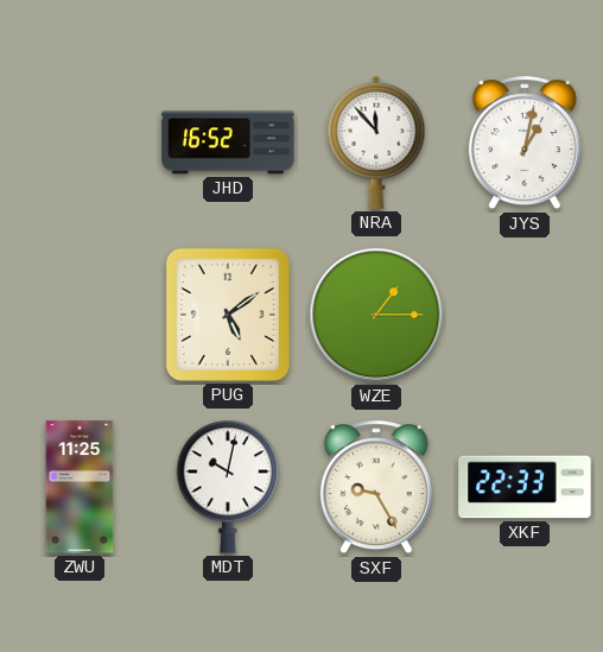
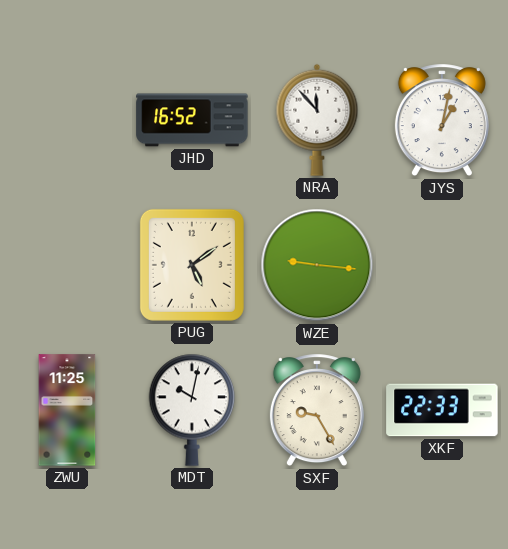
WZE: 1:15 -> 9:16 (317, 265)
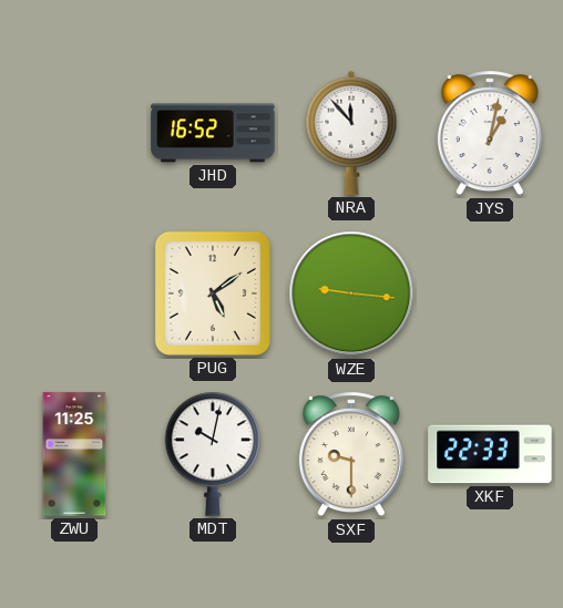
SXF: 9:25 -> 9:30 (351, 455)
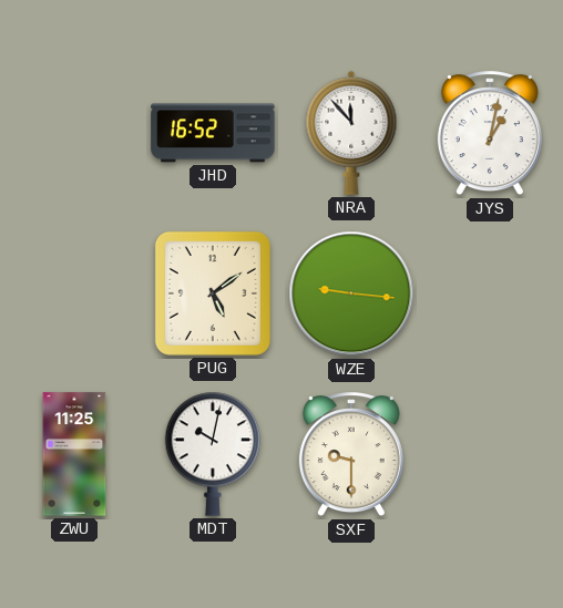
XKF: 22:33 -> none (490, 454)
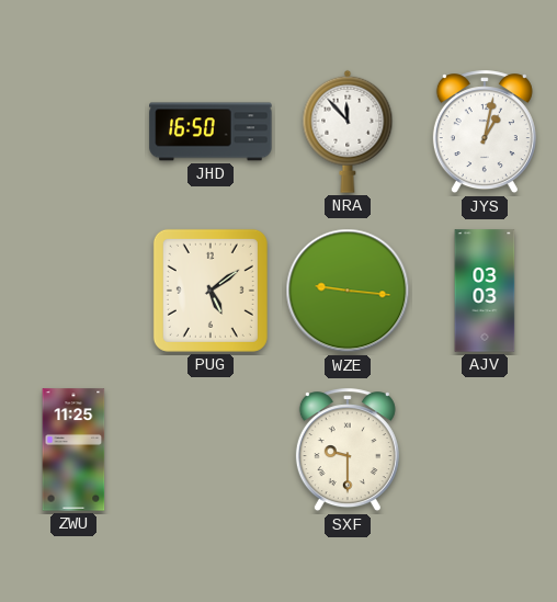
JHD: 16:52 -> 16:50 (211, 132)
AJV: none -> 03:03 (485, 291)
MDT: 10:02 -> none (213, 454)
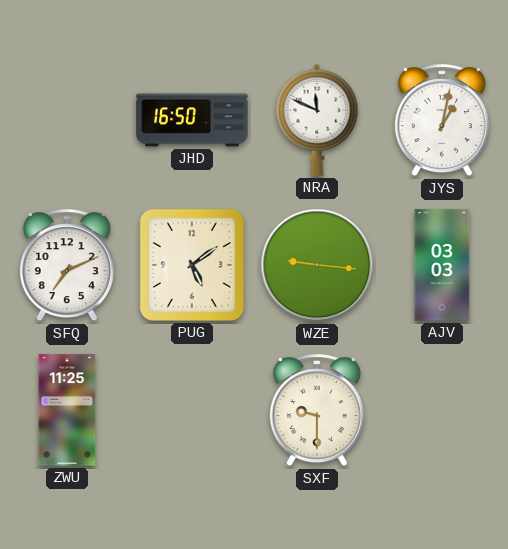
NRA: 11:53 -> 11:49 (317, 120)
SFQ: none -> 7:11 (67, 266)
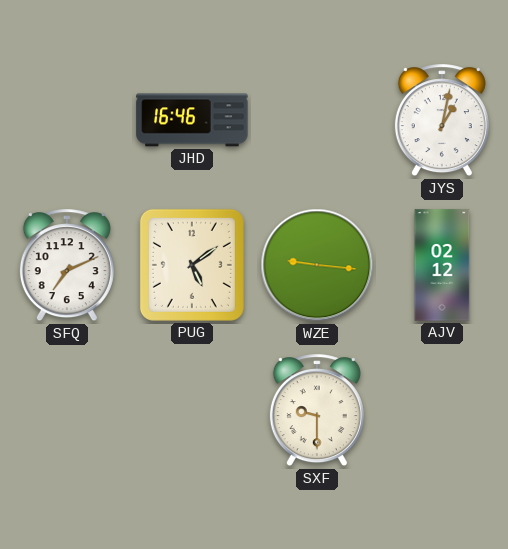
JHD: 16:50 -> 16:46 (192, 120)
NRA: 11:49 -> none (317, 120)
AJV: 03:03 -> 02:12 (442, 265)
ZWU: 11:25 -> none (67, 410)
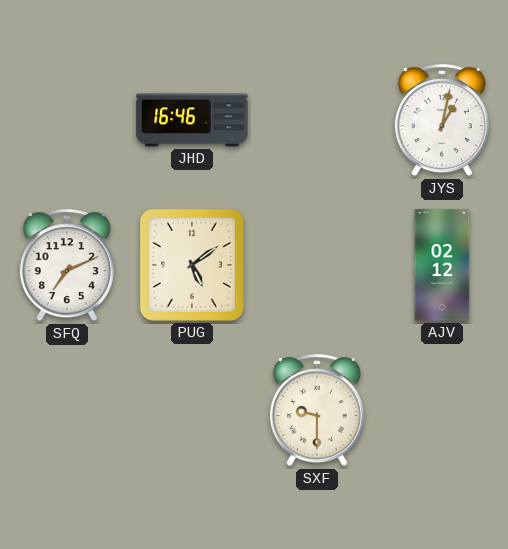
WZE: 9:16 -> none (317, 265)
